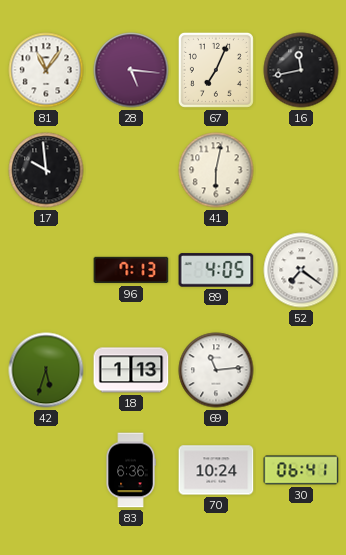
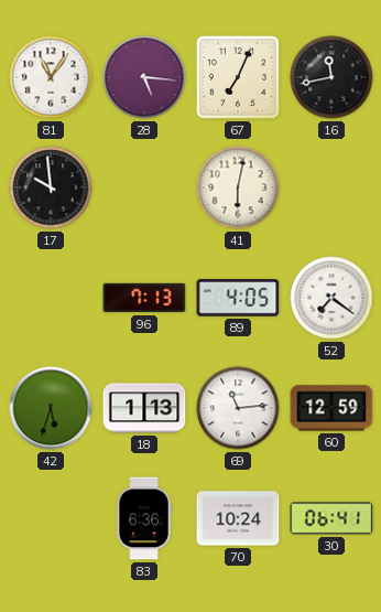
60: none -> 12:59 (331, 408)
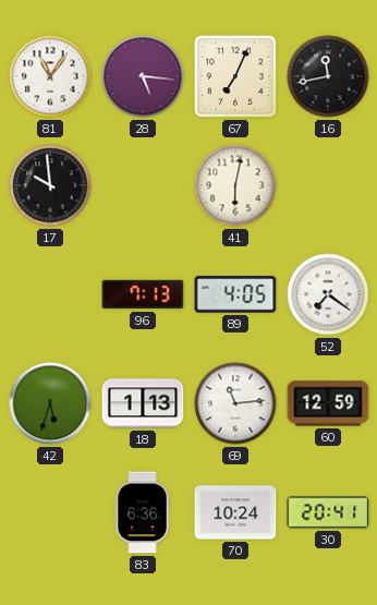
30: 06:41 -> 20:41 (328, 512)
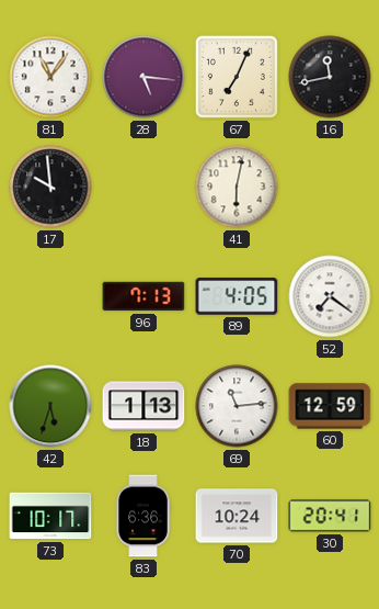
73: none -> 10:17 (50, 516)
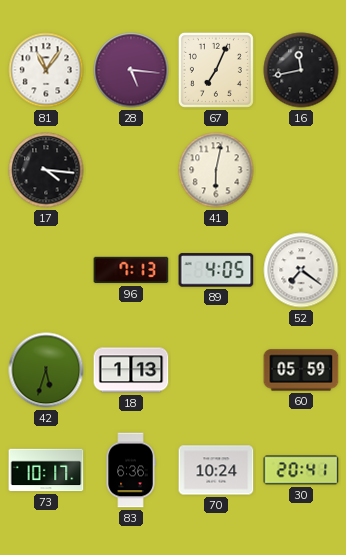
17: 9:59 -> 4:16 (46, 170)
69: 11:14 -> none (237, 406)
60: 12:59 -> 05:59 (301, 370)
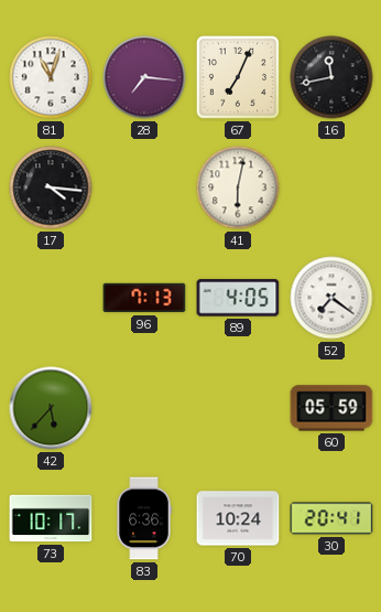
81: 11:06 -> 11:03 (51, 77)
28: 5:16 -> 7:16 (144, 77)
42: 5:33 -> 5:37 (51, 408)
18: 1:13 -> none (131, 370)
